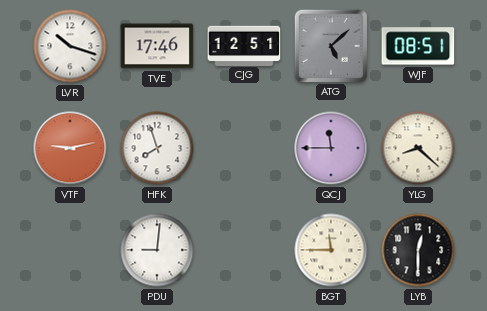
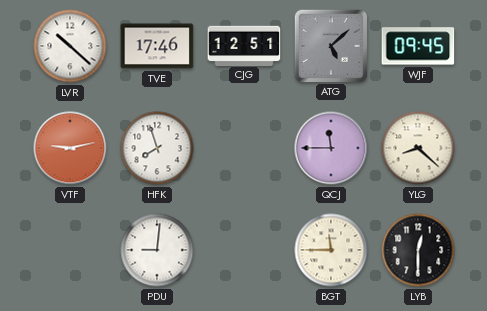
LVR: 10:18 -> 10:22 (70, 46)
WJF: 08:51 -> 09:45 (418, 46)
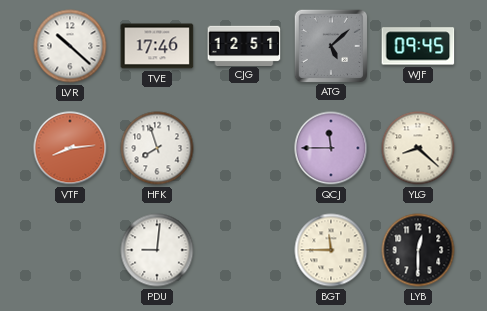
VTF: 9:13 -> 8:14 (70, 148)
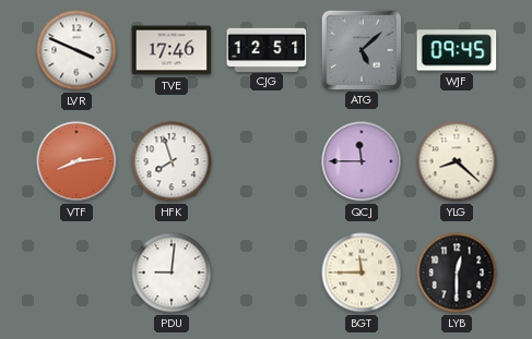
LVR: 10:22 -> 3:49 (76, 50)
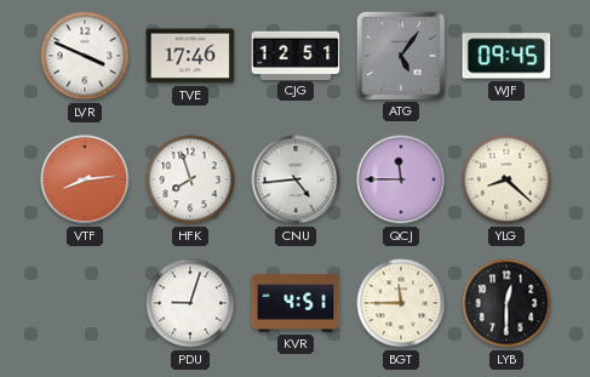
ATG: 5:08 -> 5:06 (400, 55)
CNU: none -> 4:44 (296, 179)
PDU: 9:01 -> 9:03 (190, 303)
KVR: none -> 4:51 (296, 303)
